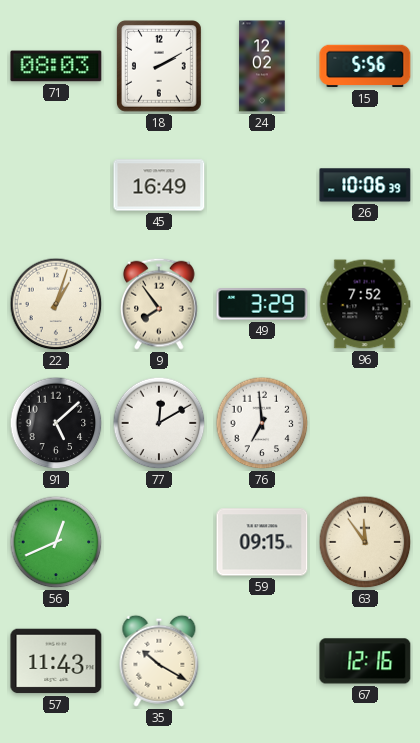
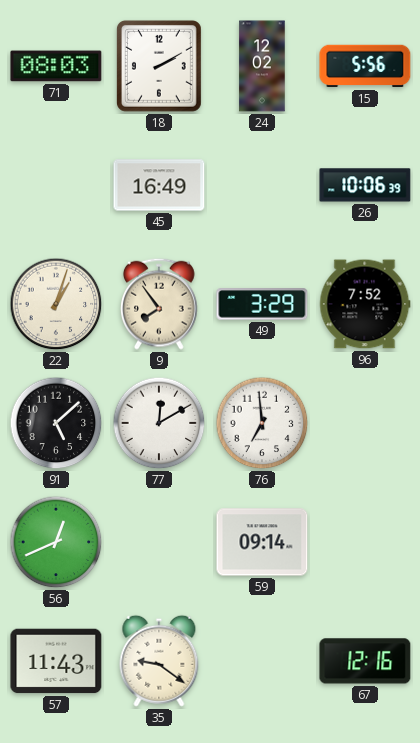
59: 09:15 -> 09:14 (262, 542)
63: 11:54 -> none (365, 542)
35: 10:20 -> 9:21 (159, 661)
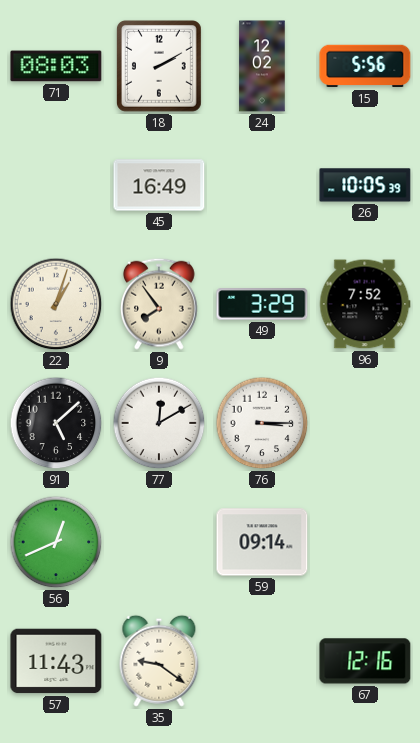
26: 10:06 -> 10:05 (365, 185)
76: 6:59 -> 3:15 (262, 423)
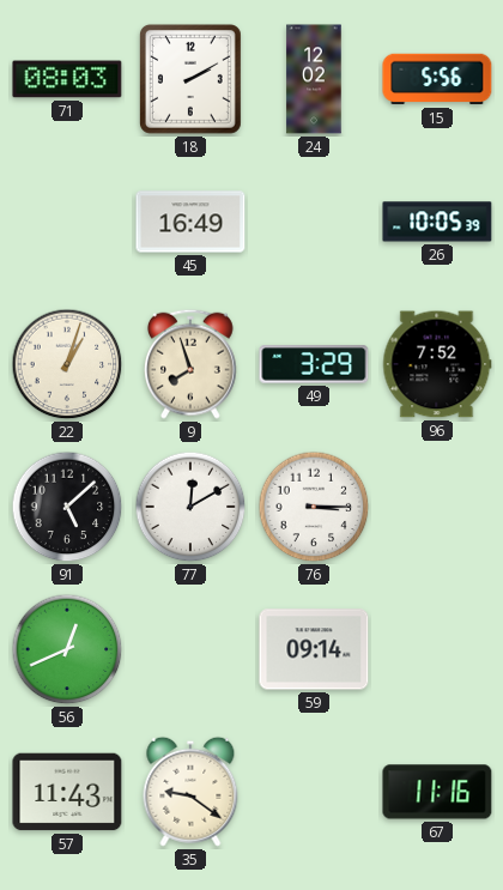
9: 7:54 -> 7:57 (192, 364)
67: 12:16 -> 11:16 (437, 792)
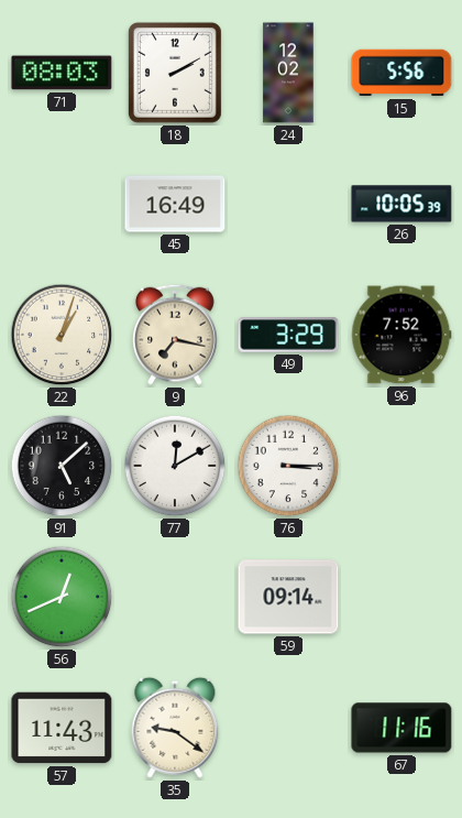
9: 7:57 -> 7:17 (176, 335)
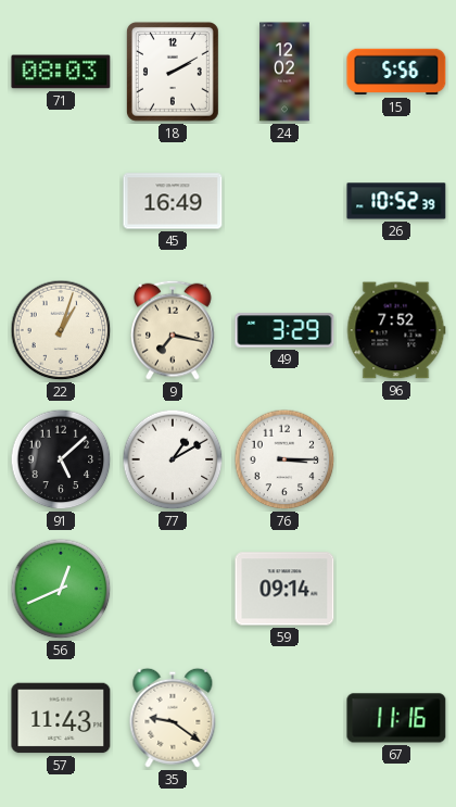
26: 10:05 -> 10:52 (396, 201)
77: 12:10 -> 1:10 (173, 459)
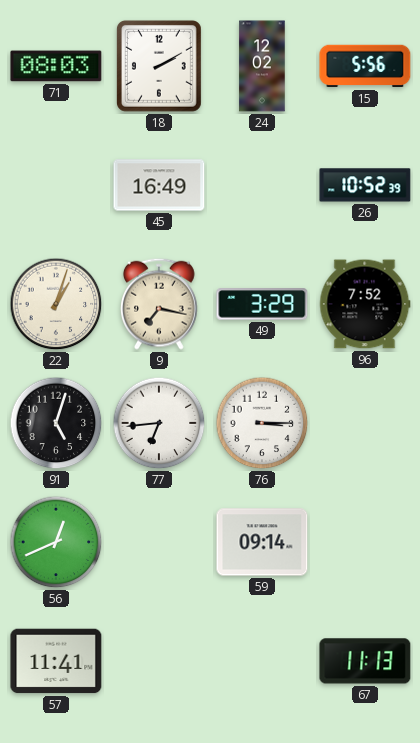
91: 5:08 -> 5:03 (56, 423)
77: 1:10 -> 6:44 (159, 423)
57: 11:43 -> 11:41 (56, 661)
35: 9:21 -> none (173, 718)
67: 11:16 -> 11:13 (365, 661)
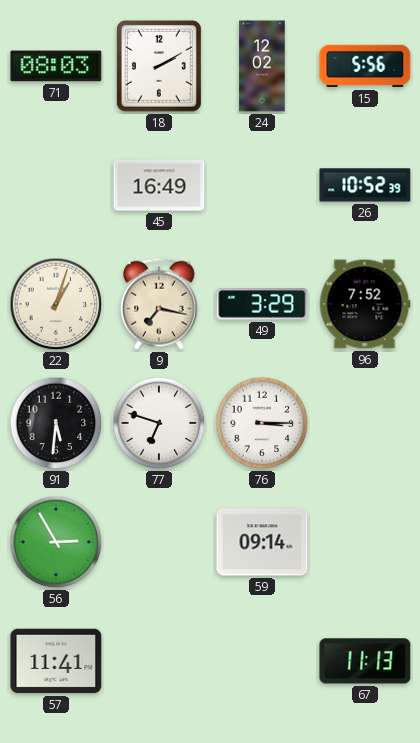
91: 5:03 -> 5:31 (56, 423)
77: 6:44 -> 6:48 (159, 423)
56: 12:41 -> 2:55 (56, 542)
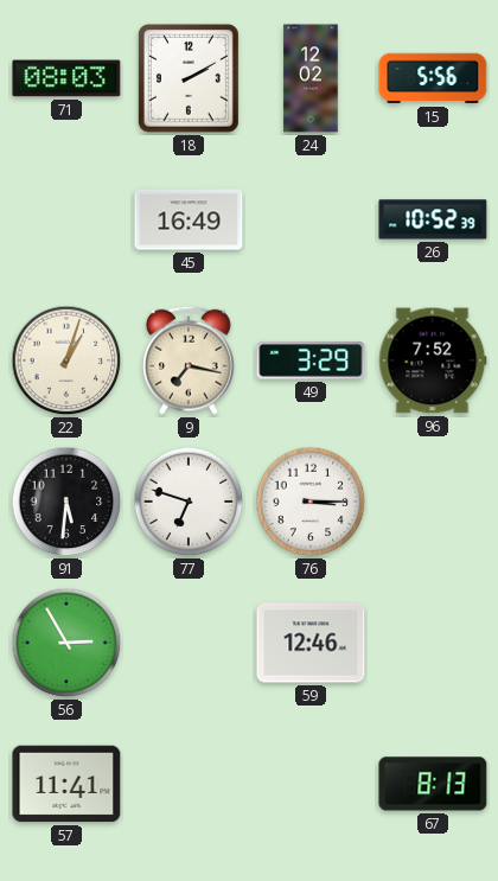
59: 09:14 -> 12:46 (311, 643)
67: 11:13 -> 8:13 (433, 784)
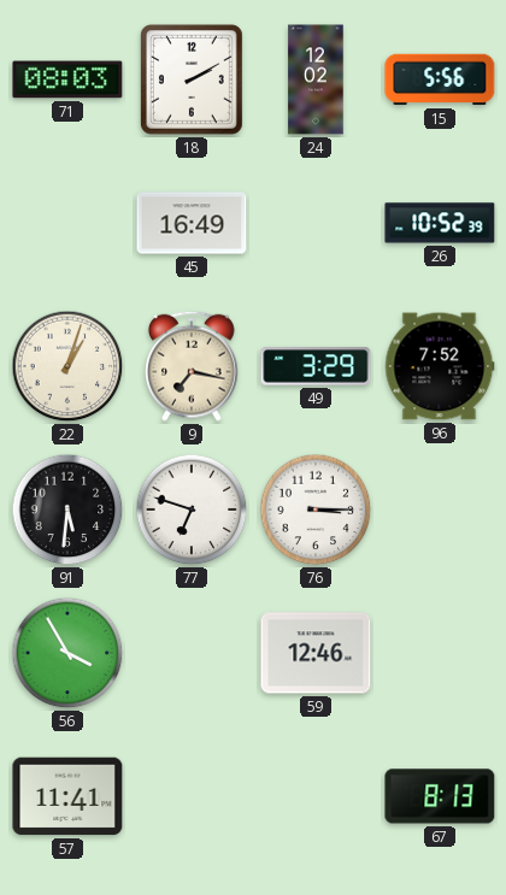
56: 2:55 -> 3:55 (67, 653)
